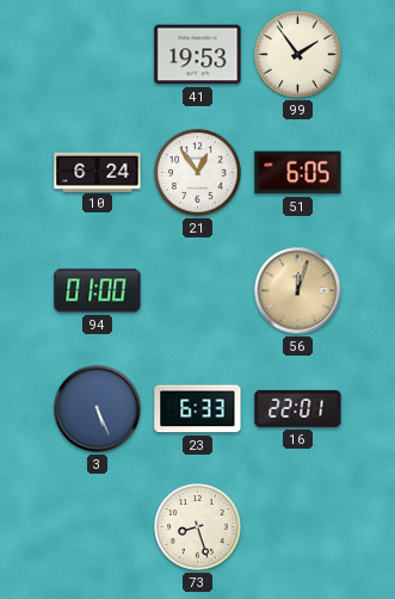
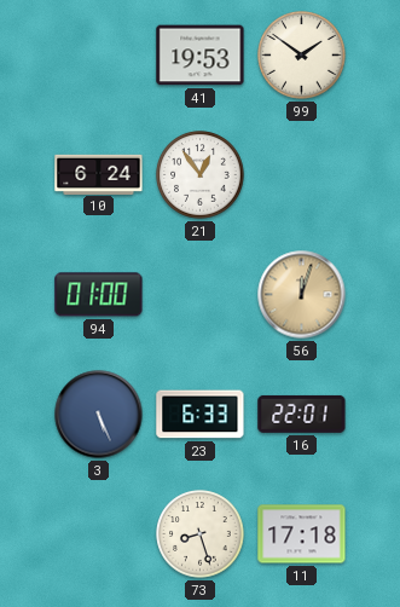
99: 1:54 -> 1:51 (302, 56)
51: 6:05 -> none (298, 173)
11: none -> 17:18 (302, 534)
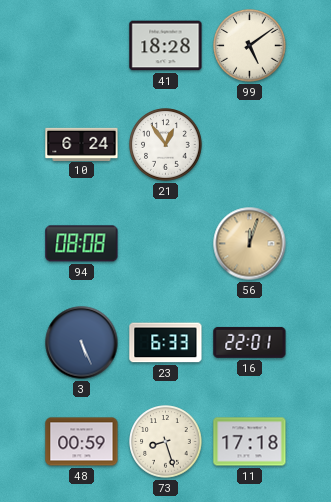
41: 19:53 -> 18:28 (166, 46)
99: 1:51 -> 5:09 (250, 46)
94: 01:00 -> 08:08 (82, 244)
48: none -> 00:59 (82, 442)
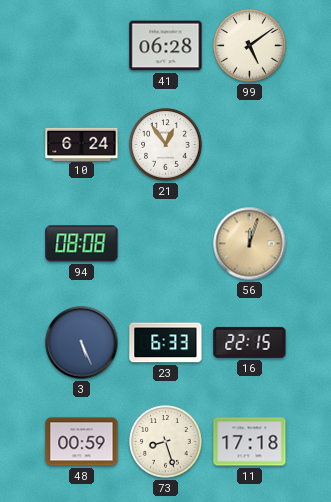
41: 18:28 -> 06:28 (166, 46)
16: 22:01 -> 22:15 (250, 342)
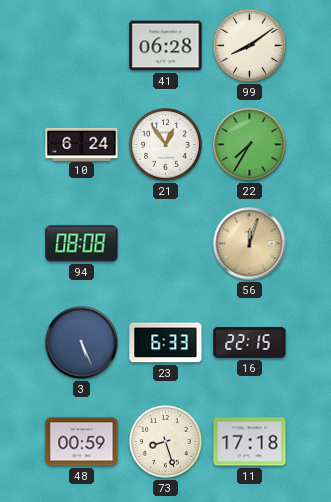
99: 5:09 -> 8:09 (250, 46)
22: none -> 7:35 (250, 145)
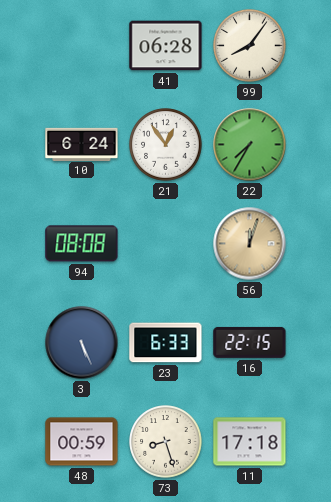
99: 8:09 -> 8:06 (250, 46)
